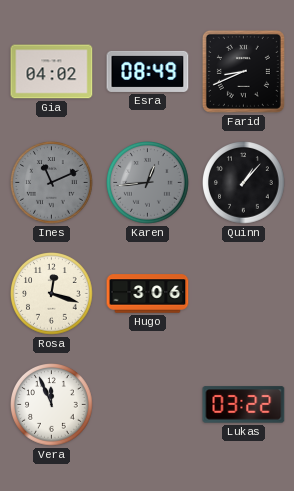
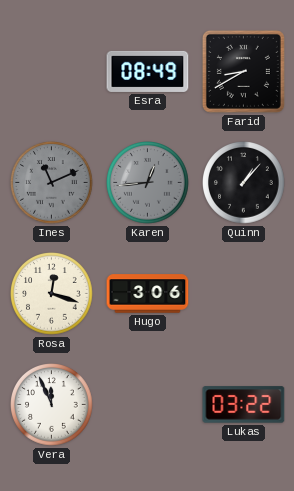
Gia: 04:02 -> none (52, 72)
Farid: 8:41 -> 8:40 (243, 71)
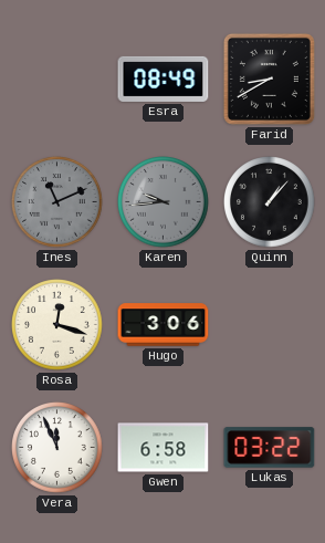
Karen: 12:44 -> 9:44 (164, 202)
Gwen: none -> 6:58 (164, 448)
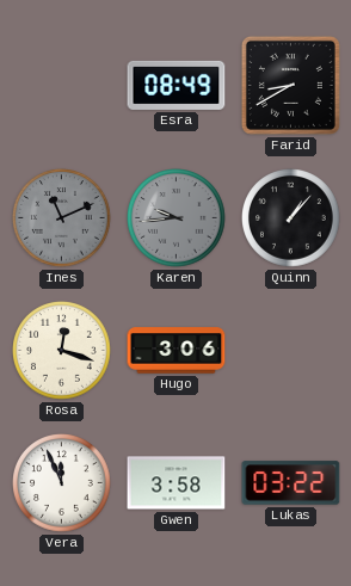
Gwen: 6:58 -> 3:58 (177, 483)
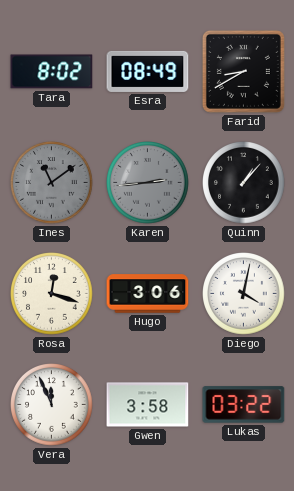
Tara: none -> 8:02 (52, 72)
Ines: 11:11 -> 11:09 (52, 183)
Karen: 9:44 -> 2:44 (148, 183)
Diego: none -> 4:02 (244, 294)
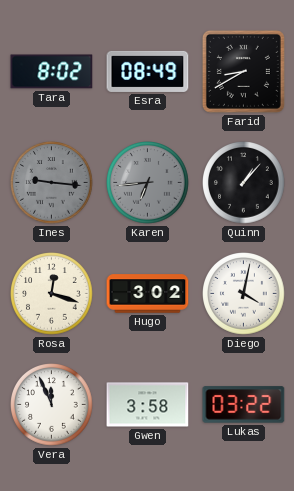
Ines: 11:09 -> 9:16 (52, 183)
Karen: 2:44 -> 6:44 (148, 183)
Hugo: 3:06 -> 3:02 (148, 294)
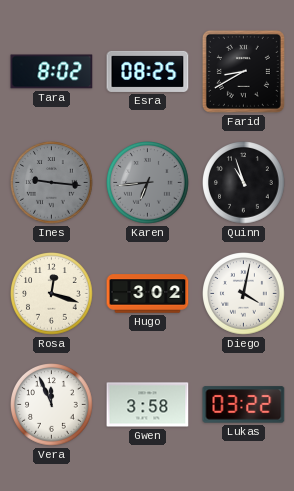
Esra: 08:49 -> 08:25 (148, 71)
Quinn: 1:07 -> 10:57 (244, 183)
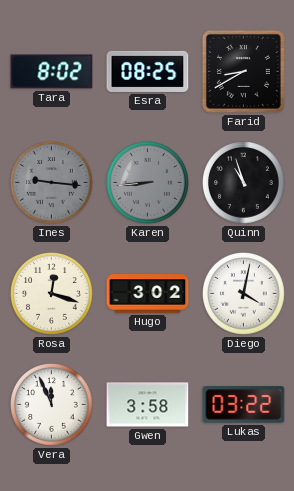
Karen: 6:44 -> 8:44 (148, 183)
